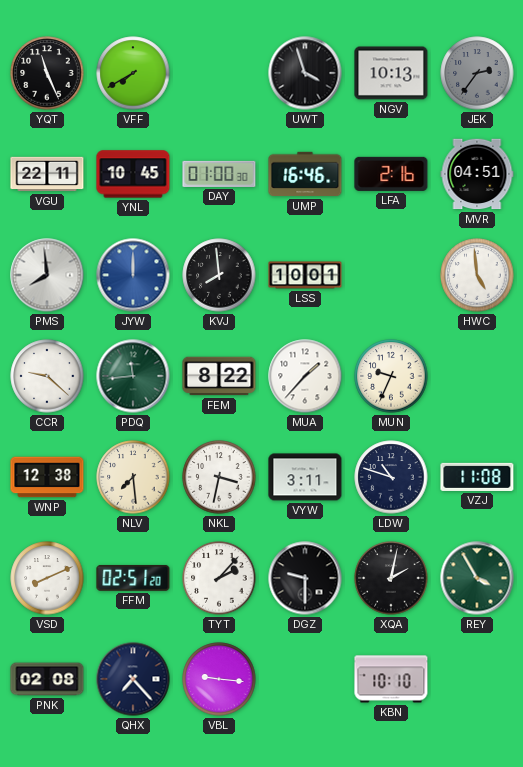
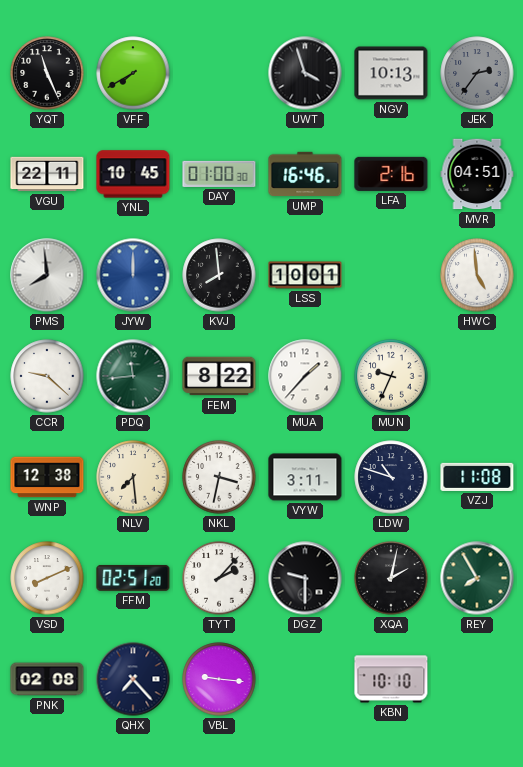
REY: 3:55 -> 7:55 (477, 578)
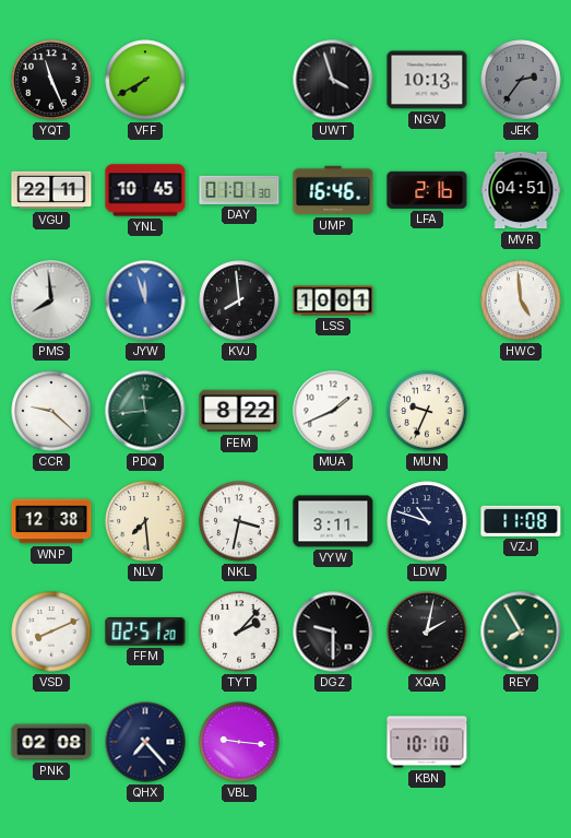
DAY: 01:00 -> 01:01 (239, 190)
JYW: 12:00 -> 11:57 (145, 300)
MUA: 1:37 -> 1:41 (333, 411)
